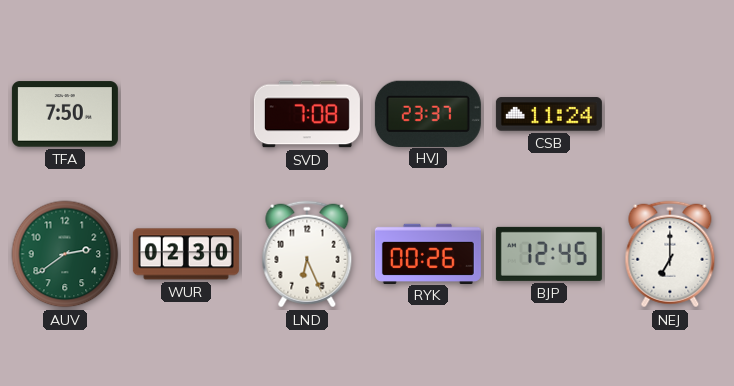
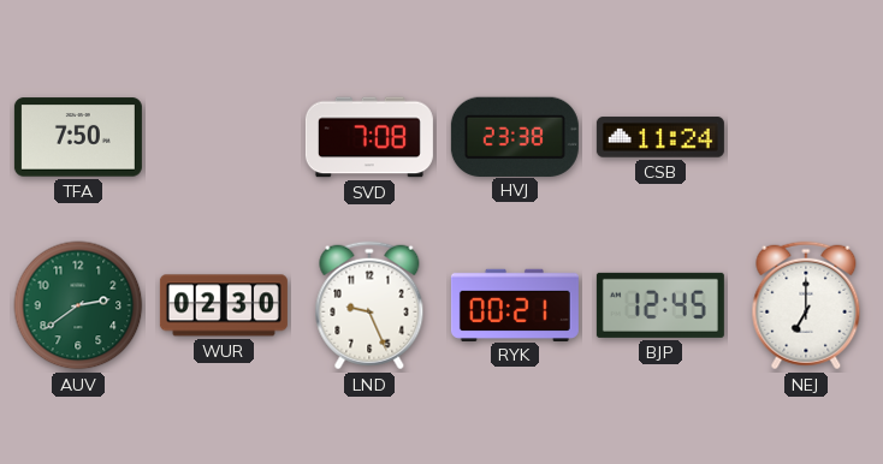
HVJ: 23:37 -> 23:38 (515, 136)
LND: 6:26 -> 9:26 (369, 305)
RYK: 00:26 -> 00:21 (515, 304)
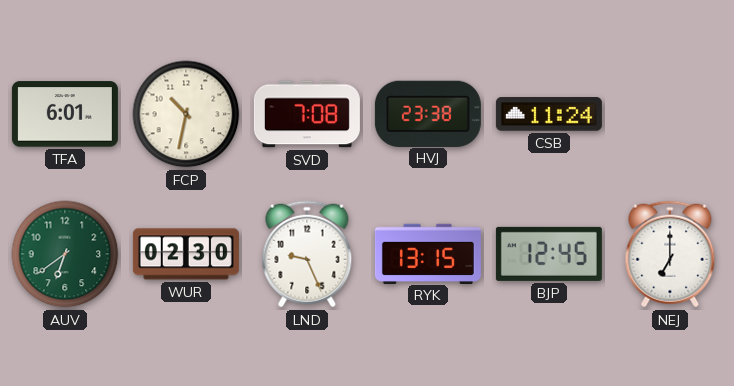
TFA: 7:50 -> 6:01 (65, 114)
FCP: none -> 10:32 (186, 114)
AUV: 2:39 -> 6:39 (65, 254)
RYK: 00:21 -> 13:15 (428, 253)
